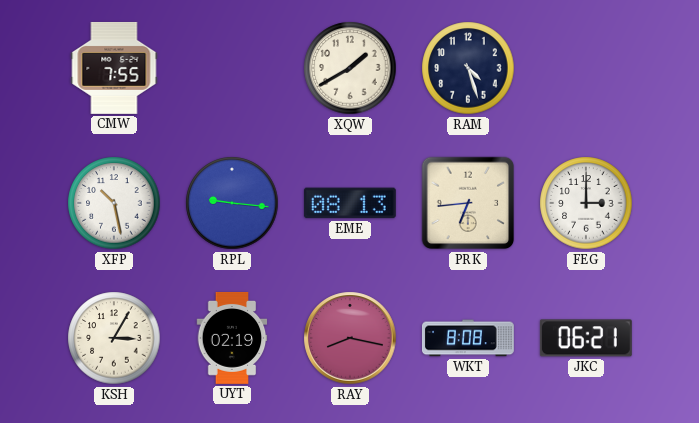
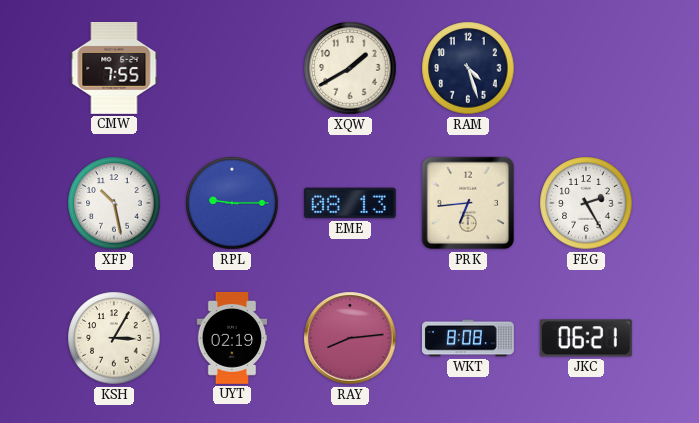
RPL: 9:16 -> 9:15 (232, 203)
FEG: 3:00 -> 2:25 (586, 203)
RAY: 8:17 -> 8:14 (350, 338)
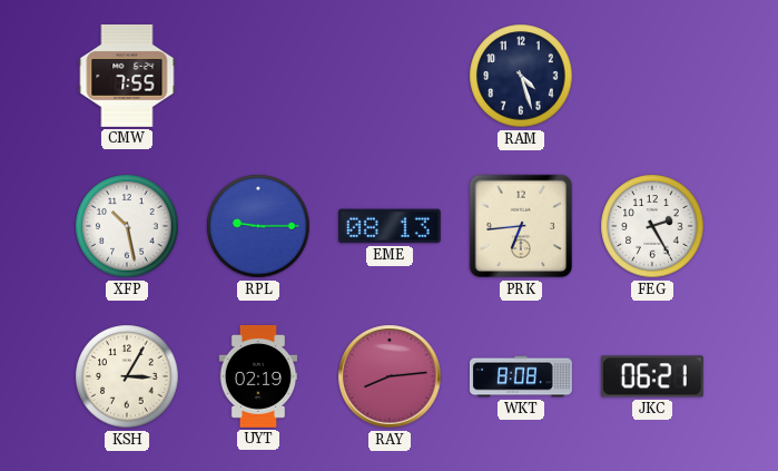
XQW: 1:40 -> none (350, 68)
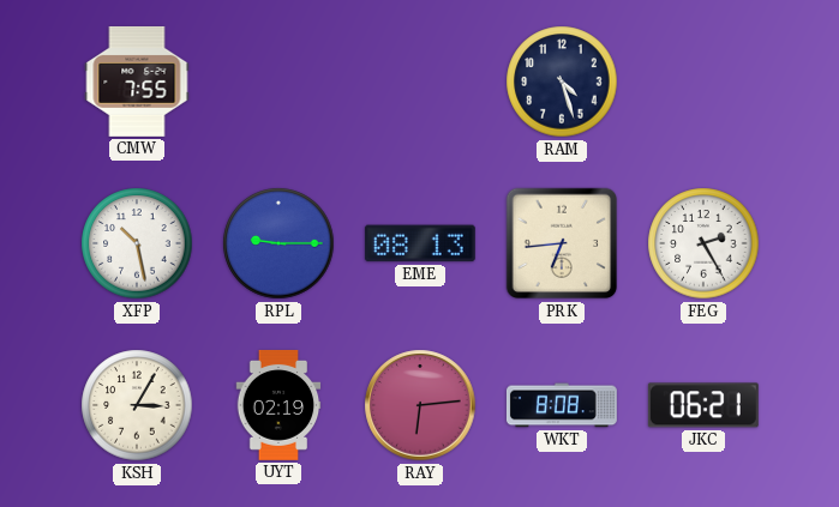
RAY: 8:14 -> 6:14 (420, 405)
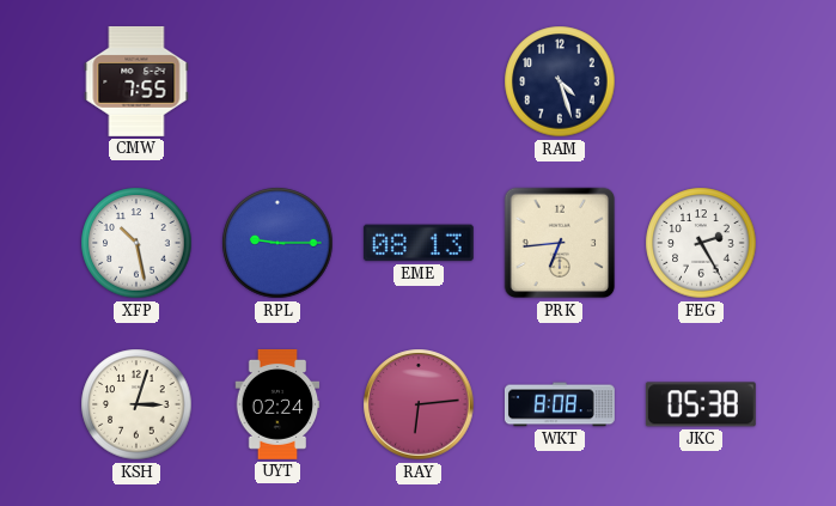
KSH: 3:05 -> 3:03 (136, 404)
UYT: 02:19 -> 02:24 (277, 404)
JKC: 06:21 -> 05:38 (701, 404)
